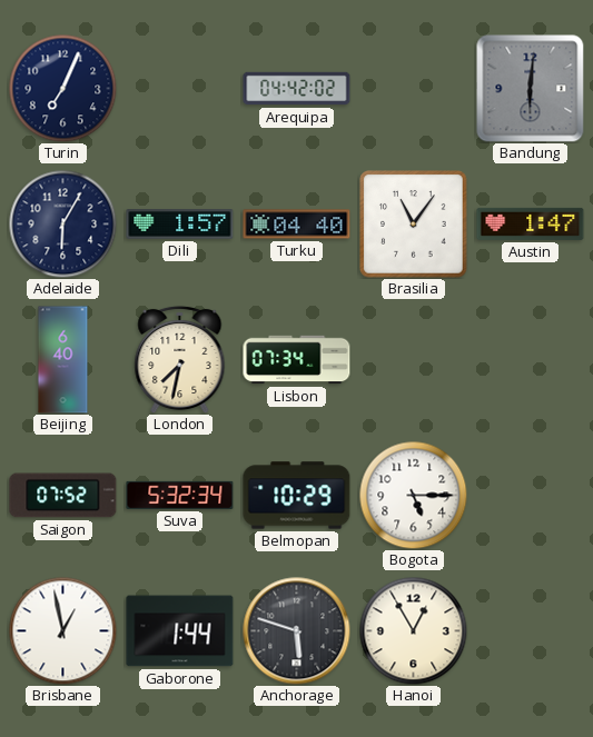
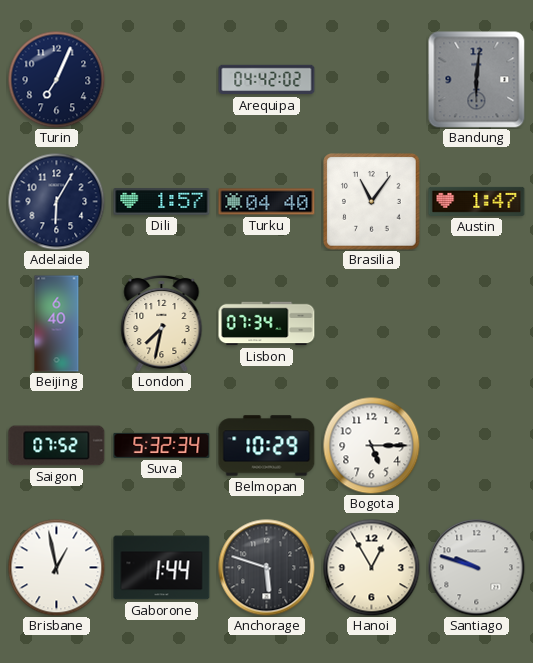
Santiago: none -> 9:48 (477, 568)
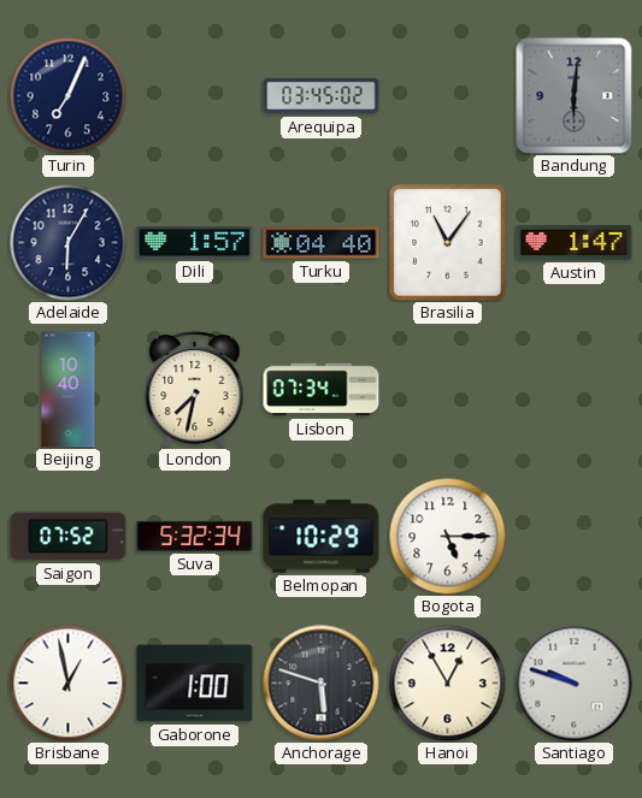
Arequipa: 04:42 -> 03:45 (322, 96)
Beijing: 6:40 -> 10:40 (69, 390)
Gaborone: 1:44 -> 1:00 (195, 684)
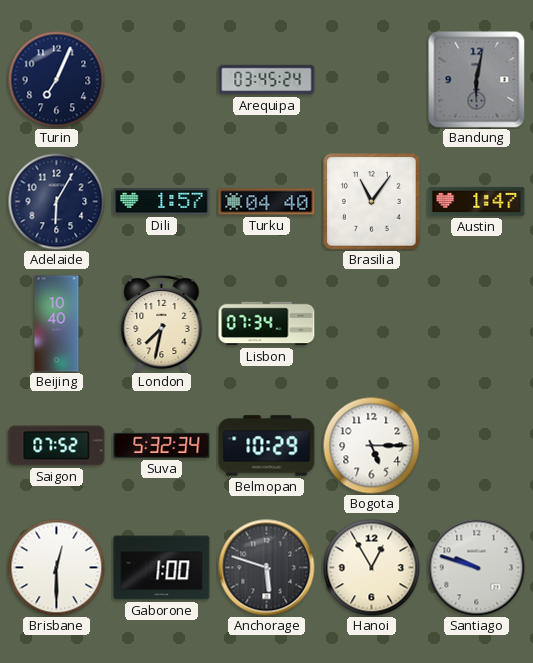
Arequipa: 03:45:02 -> 03:45:24 (267, 80)
Bandung: 6:01 -> 6:02 (477, 80)
Brisbane: 12:58 -> 12:30 (56, 567)
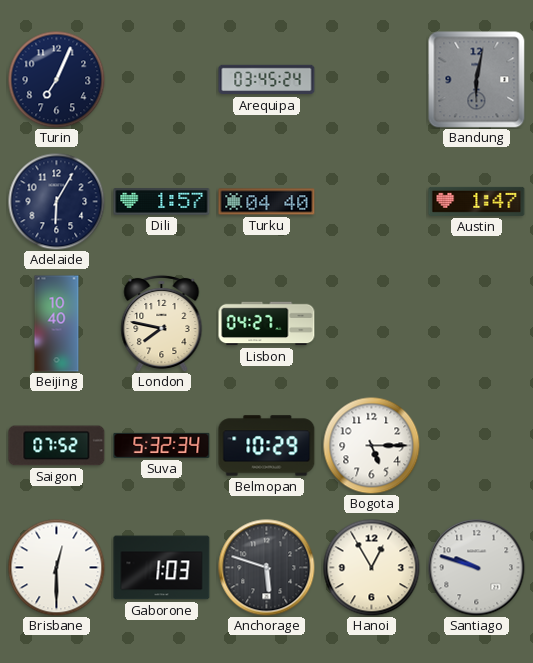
Brasilia: 11:06 -> none (372, 202)
London: 7:32 -> 7:47 (162, 323)
Lisbon: 07:34 -> 04:27 (267, 324)
Gaborone: 1:00 -> 1:03 (162, 568)
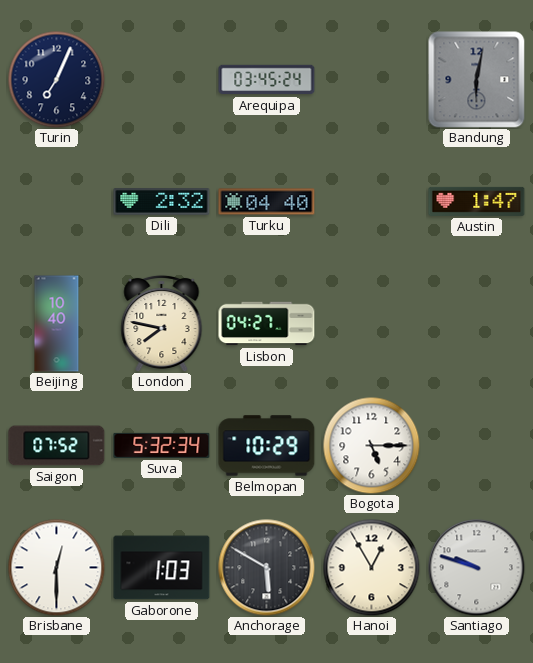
Adelaide: 6:05 -> none (56, 201)
Dili: 1:57 -> 2:32 (162, 202)
Anchorage: 5:48 -> 5:50 (267, 568)
